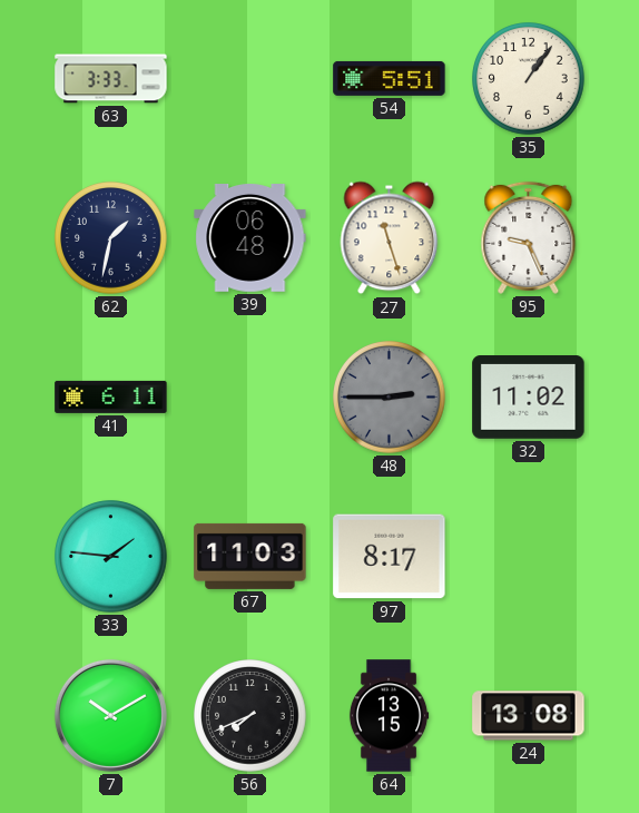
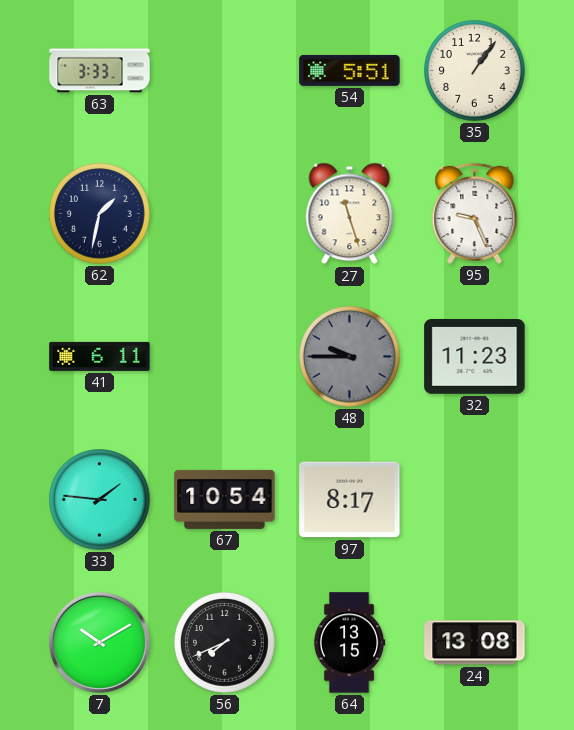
39: 06:48 -> none (250, 238)
48: 2:45 -> 9:45 (350, 357)
32: 11:02 -> 11:23 (475, 357)
67: 11:03 -> 10:54 (225, 499)
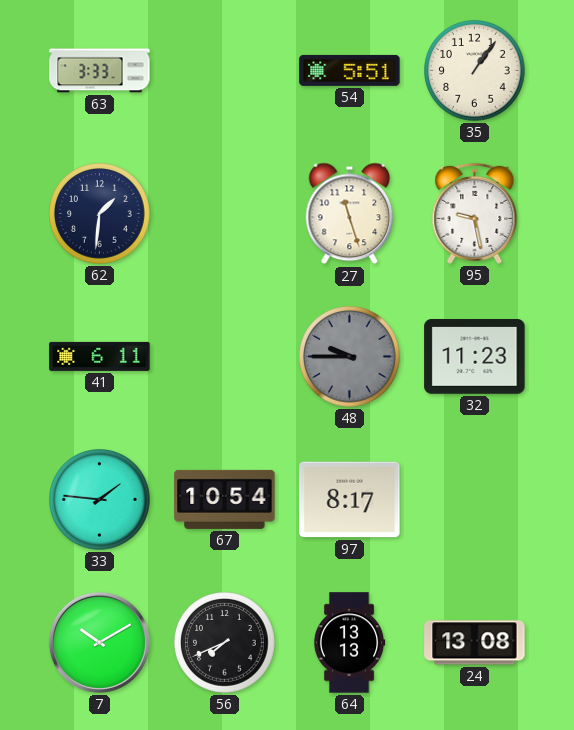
62: 1:32 -> 1:31 (100, 214)
95: 9:26 -> 9:28 (475, 213)
64: 13:15 -> 13:13 (349, 643)
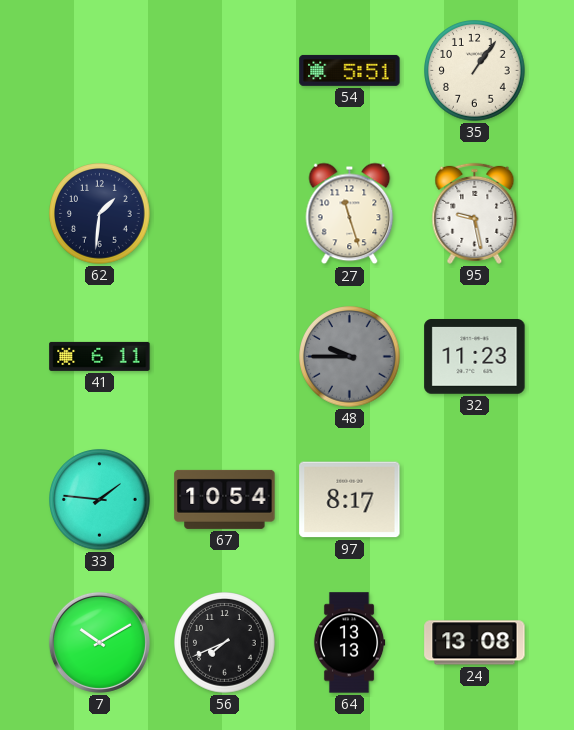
63: 3:33 -> none (100, 71)
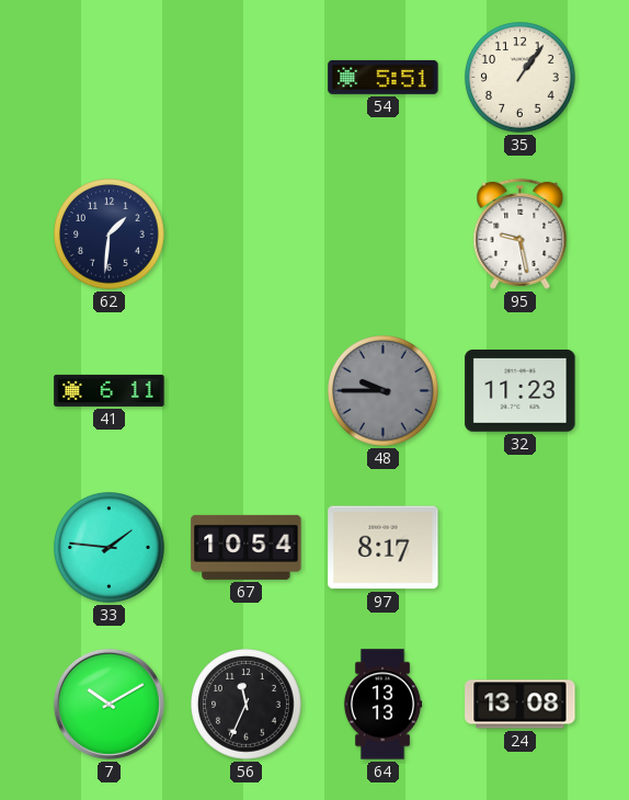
27: 11:27 -> none (350, 214)
56: 7:41 -> 11:34 (247, 705)
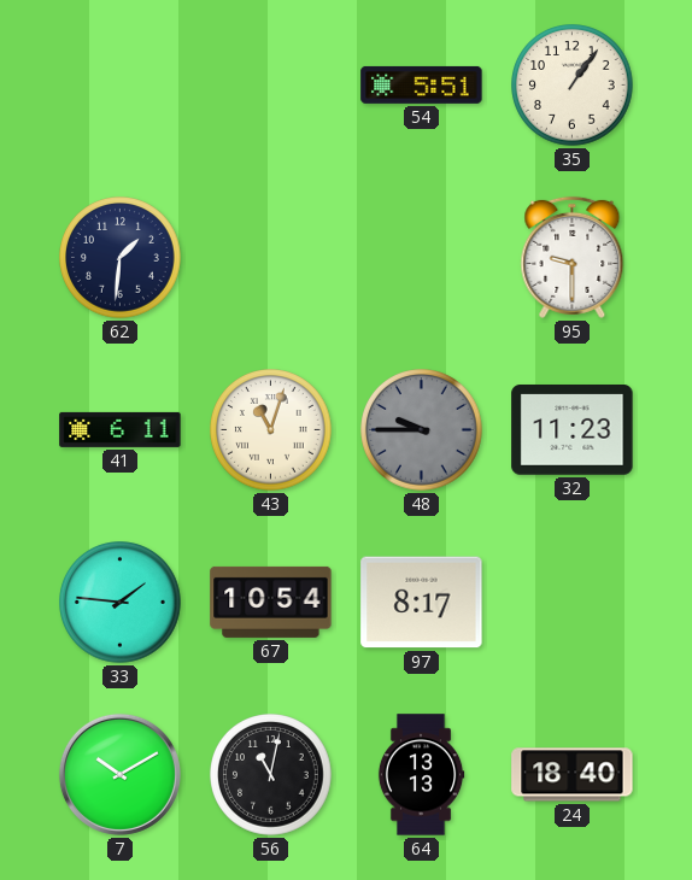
95: 9:28 -> 9:30 (573, 257)
43: none -> 11:03 (271, 430)
56: 11:34 -> 11:02 (271, 775)
24: 13:08 -> 18:40 (573, 775)
